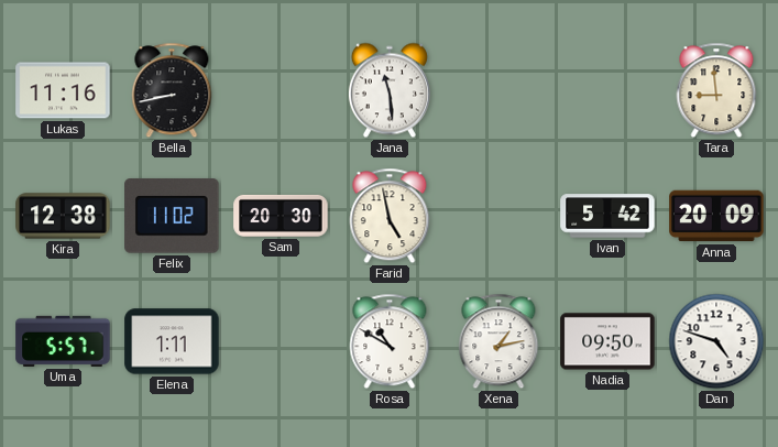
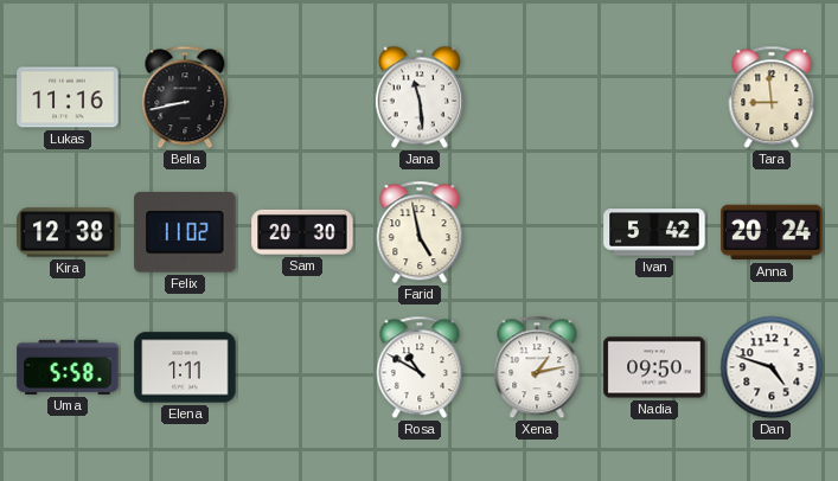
Anna: 20:09 -> 20:24 (772, 232)
Uma: 5:57 -> 5:58 (68, 367)
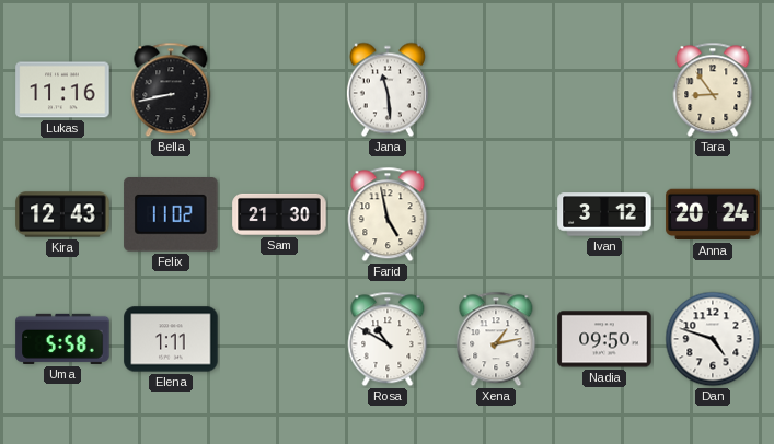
Tara: 8:59 -> 8:54 (713, 90)
Kira: 12:38 -> 12:43 (62, 214)
Sam: 20:30 -> 21:30 (279, 214)
Ivan: 5:42 -> 3:12 (604, 214)
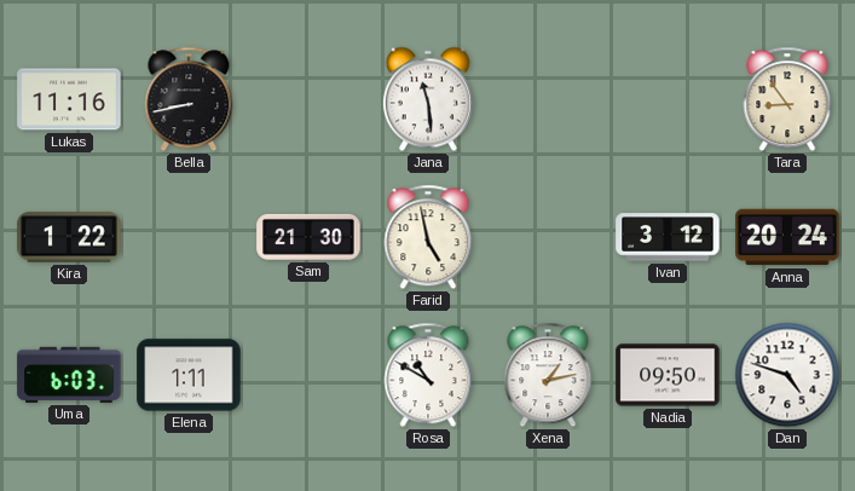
Kira: 12:43 -> 1:22 (69, 237)
Felix: 11:02 -> none (171, 215)
Uma: 5:58 -> 6:03 (69, 375)
